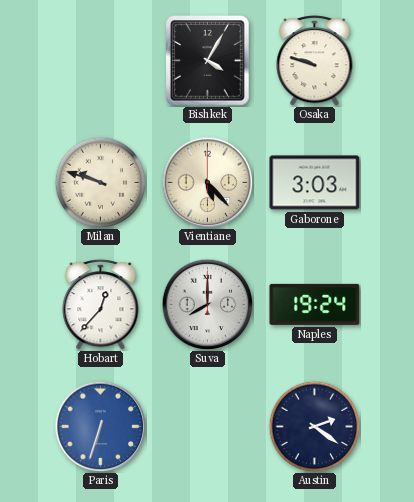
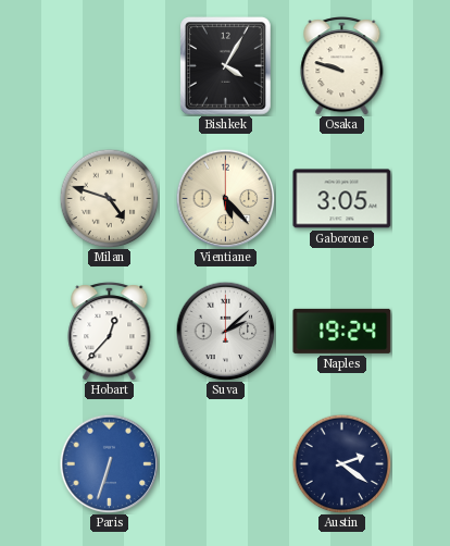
Milan: 9:48 -> 4:48 (109, 198)
Gaborone: 3:03 -> 3:05 (342, 199)
Suva: 8:00 -> 2:08 (225, 331)
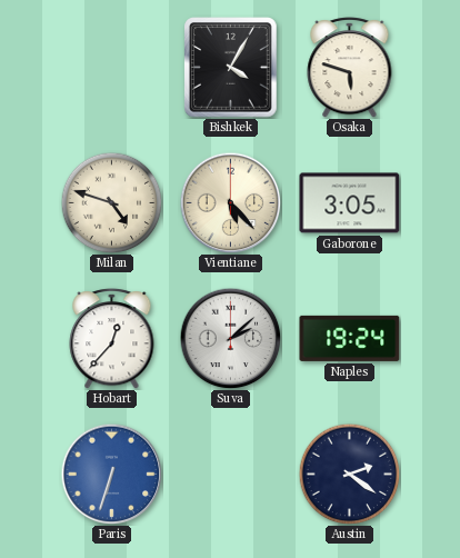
Osaka: 9:48 -> 5:48 (350, 68)
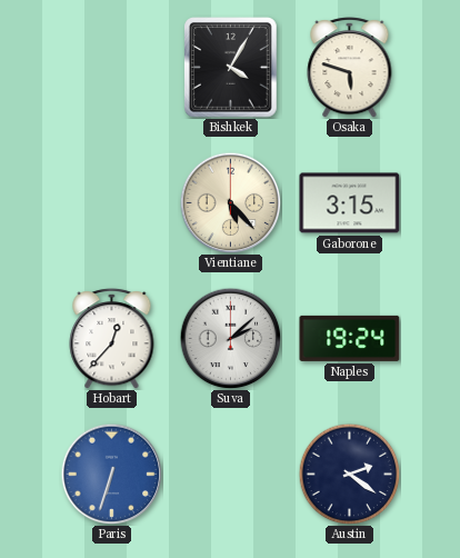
Milan: 4:48 -> none (111, 202)
Gaborone: 3:05 -> 3:15 (350, 203)
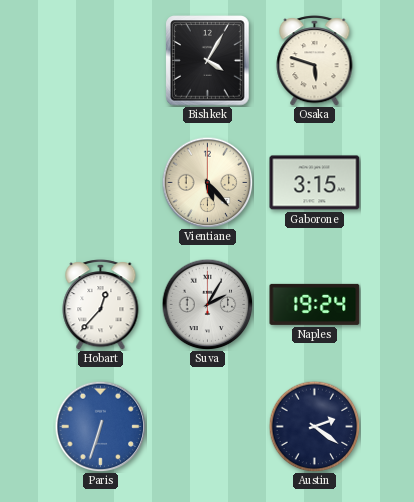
Suva: 2:08 -> 2:05 (207, 304)
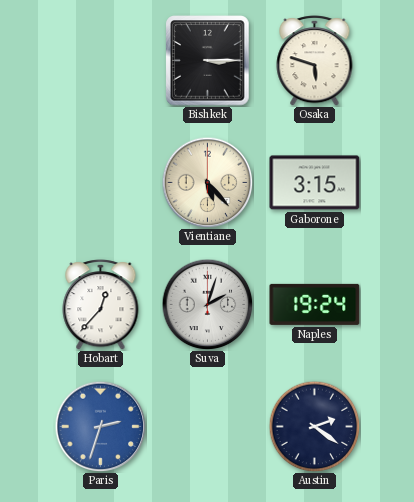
Bishkek: 4:05 -> 3:15 (208, 61)
Suva: 2:05 -> 2:03 (207, 304)
Paris: 6:33 -> 2:33 (100, 426)
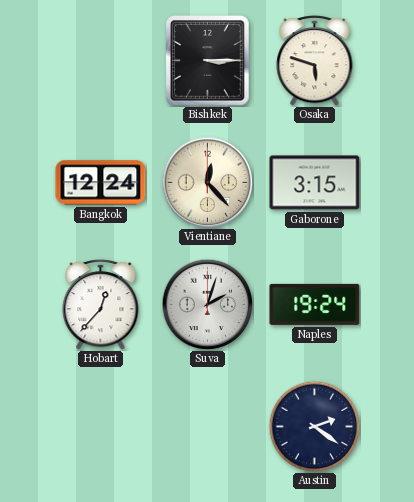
Bangkok: none -> 12:24 (101, 183)
Vientiane: 5:23 -> 12:23 (207, 182)
Paris: 2:33 -> none (100, 426)
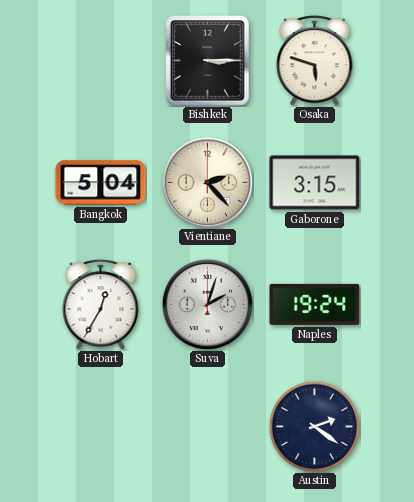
Bangkok: 12:24 -> 5:04 (101, 183)
Vientiane: 12:23 -> 2:23 (207, 182)
Hobart: 12:37 -> 12:35 (101, 305)
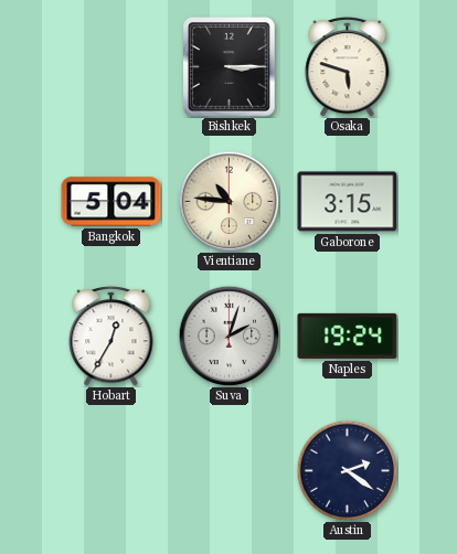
Vientiane: 2:23 -> 10:46 (228, 201)
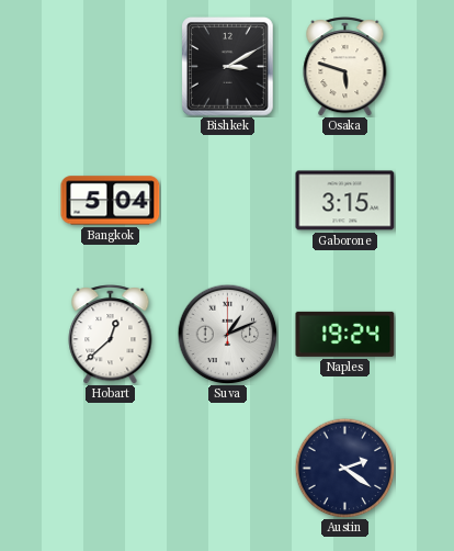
Bishkek: 3:15 -> 3:10 (228, 67)
Vientiane: 10:46 -> none (228, 201)
Hobart: 12:35 -> 12:38 (111, 335)
Suva: 2:03 -> 1:11 (227, 334)
